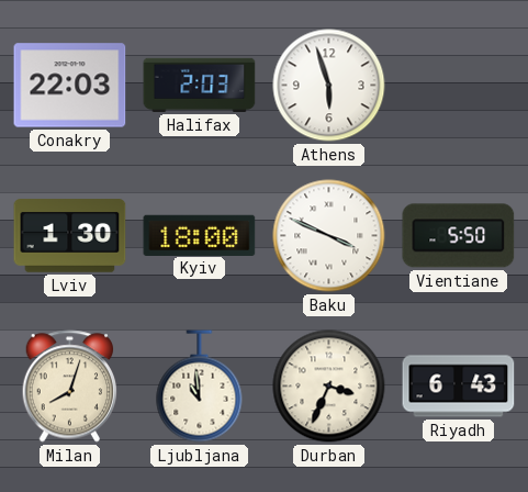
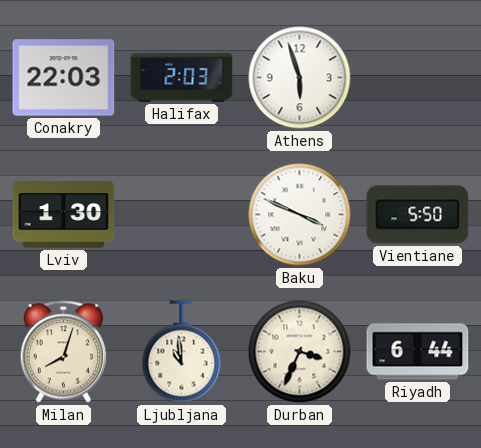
Kyiv: 18:00 -> none (200, 235)
Riyadh: 6:43 -> 6:44 (418, 352)
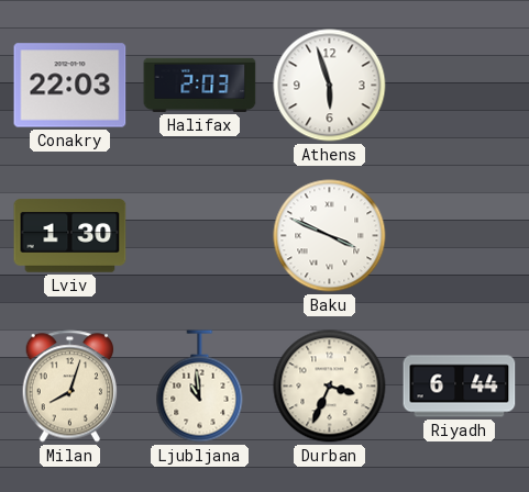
Vientiane: 5:50 -> none (418, 215)
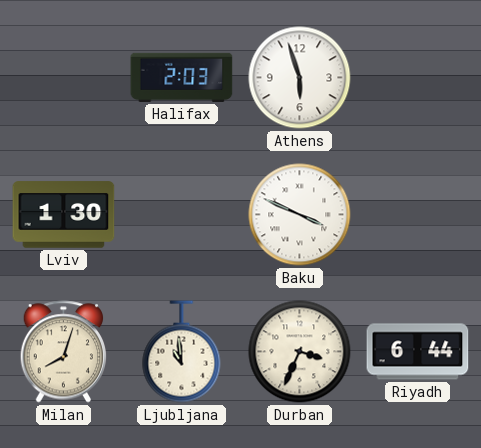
Conakry: 22:03 -> none (70, 86)
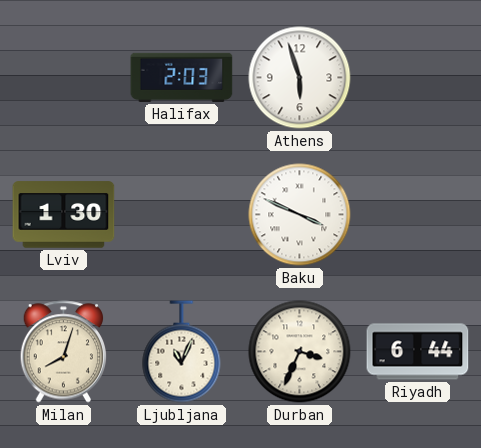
Ljubljana: 10:59 -> 11:04 (182, 352)
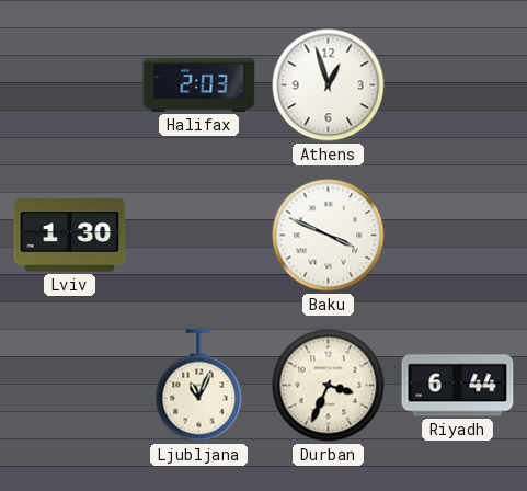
Athens: 5:57 -> 12:57 (329, 85)
Milan: 8:03 -> none (64, 352)
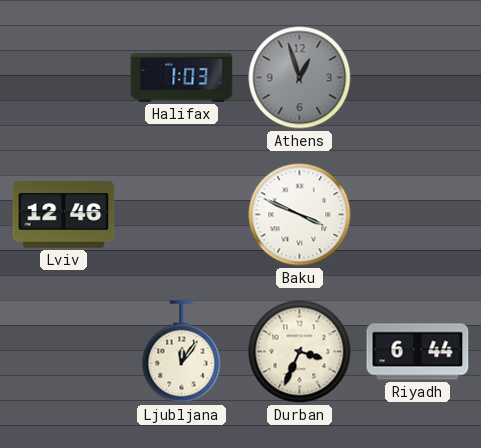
Halifax: 2:03 -> 1:03 (182, 77)
Athens dial: white -> grey (300, 78)
Lviv: 1:30 -> 12:46 (64, 215)
Ljubljana: 11:04 -> 12:06 (182, 352)
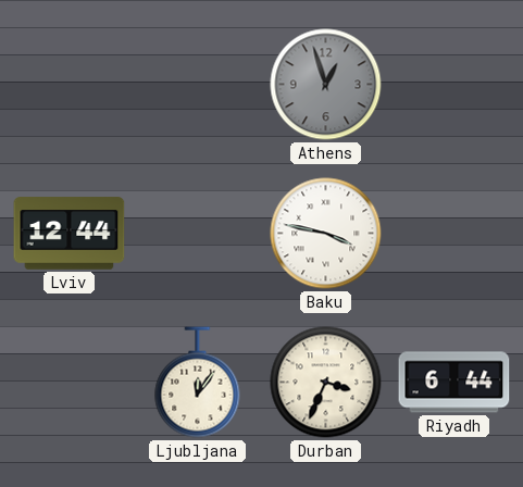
Halifax: 1:03 -> none (182, 77)
Lviv: 12:46 -> 12:44 (70, 234)
Baku: 3:49 -> 3:47 (326, 234)
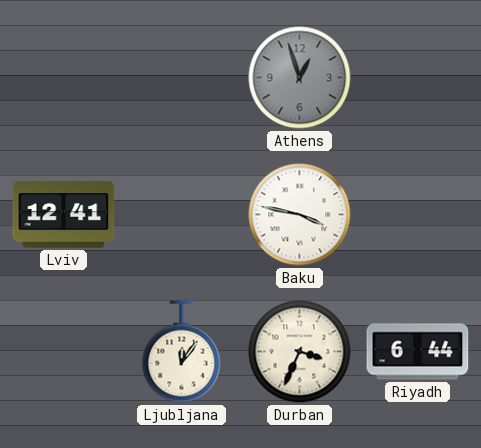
Lviv: 12:44 -> 12:41 (64, 215)
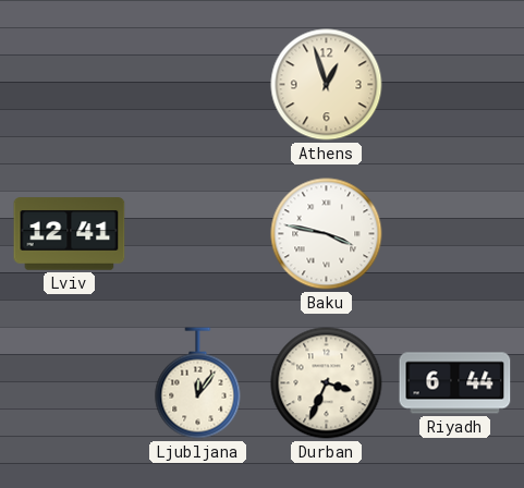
Athens dial: grey -> cream (327, 85)
